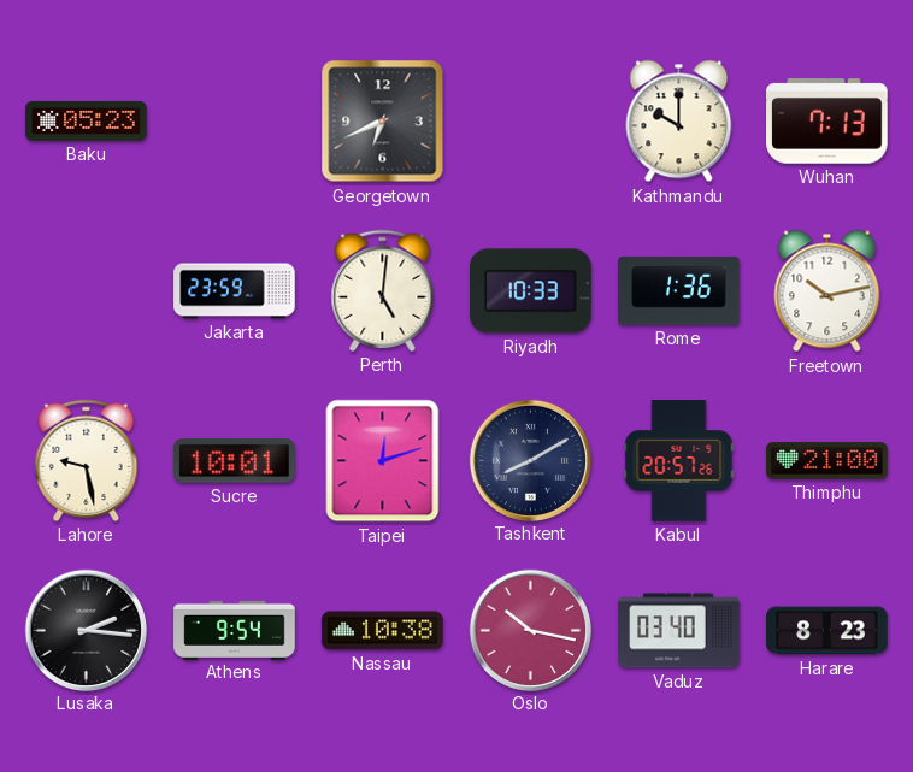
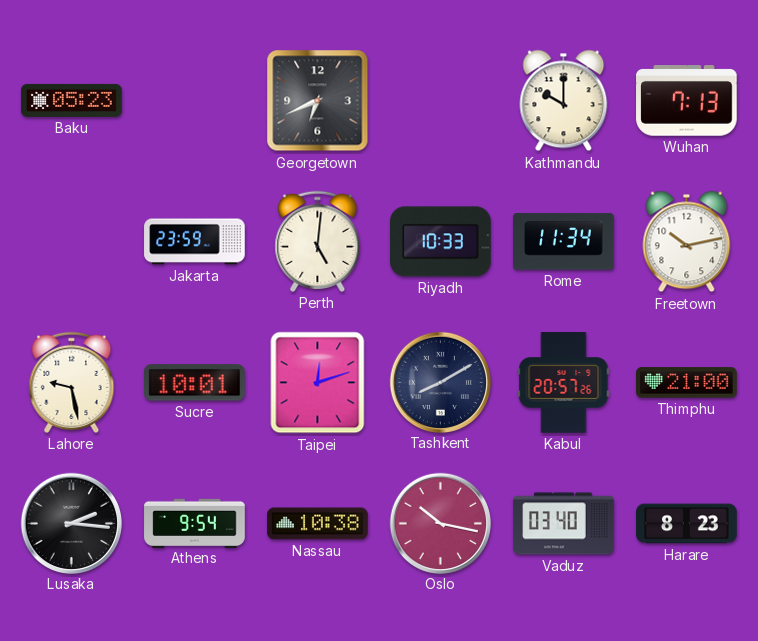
Rome: 1:36 -> 11:34 (564, 242)
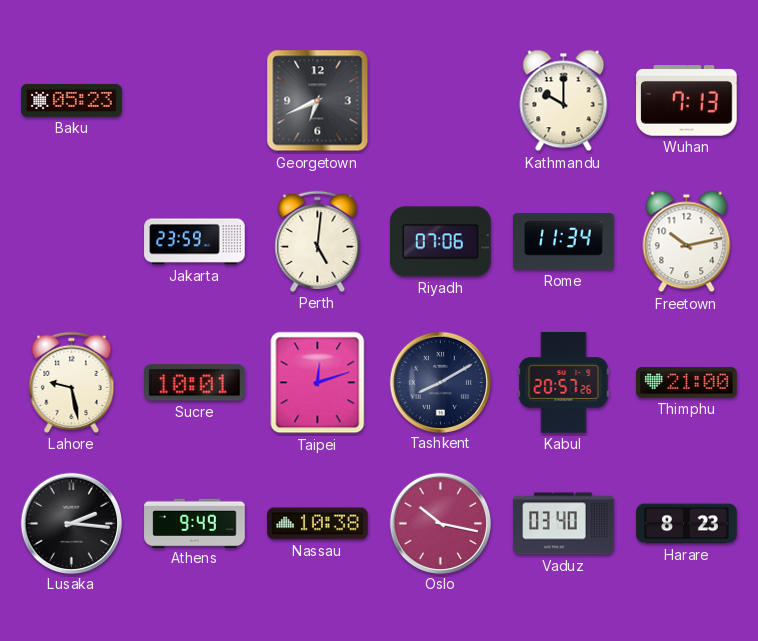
Riyadh: 10:33 -> 07:06 (441, 242)
Athens: 9:54 -> 9:49 (195, 523)
